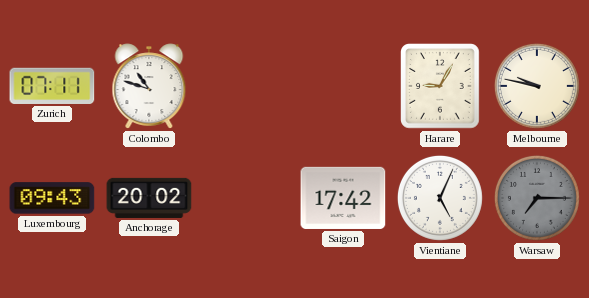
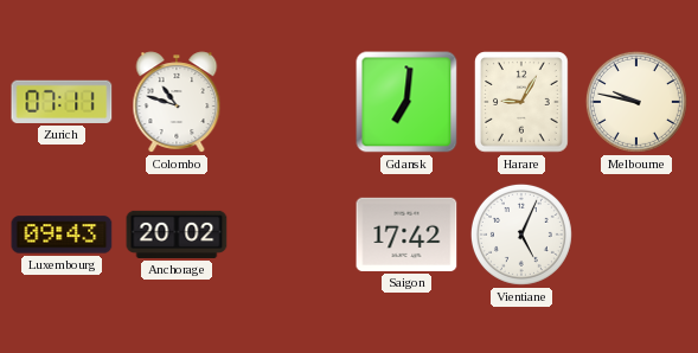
Gdansk: none -> 7:01 (406, 102)
Warsaw: 7:15 -> none (537, 198)
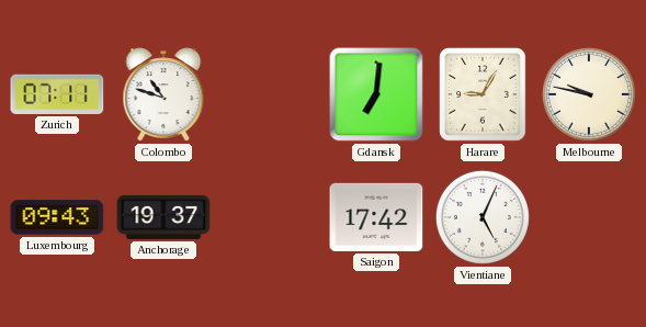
Anchorage: 20:02 -> 19:37 (163, 217)
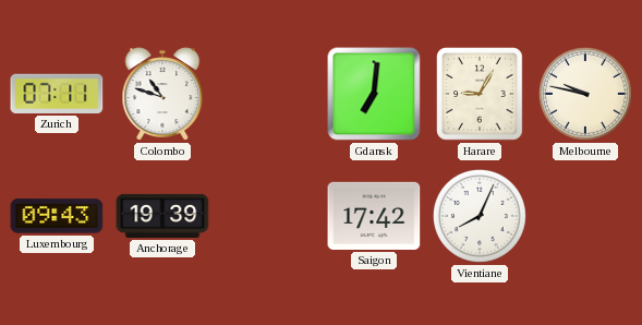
Anchorage: 19:37 -> 19:39 (162, 216)
Vientiane: 5:04 -> 8:04 (480, 216)
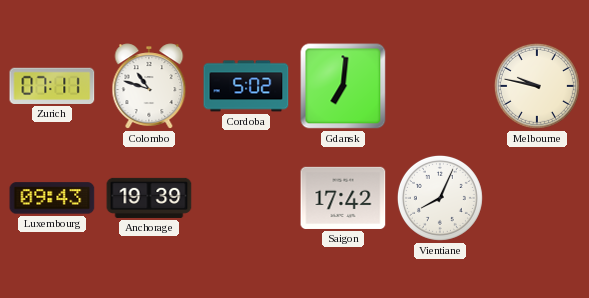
Cordoba: none -> 5:02 (246, 86)
Harare: 9:05 -> none (481, 94)
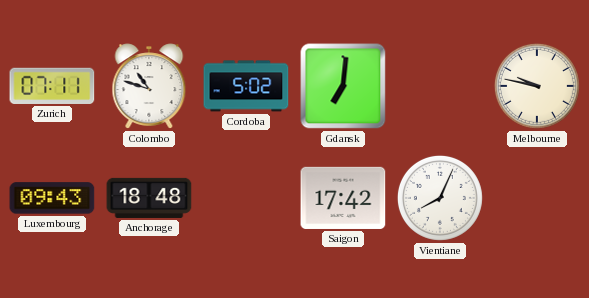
Anchorage: 19:39 -> 18:48 (149, 198)
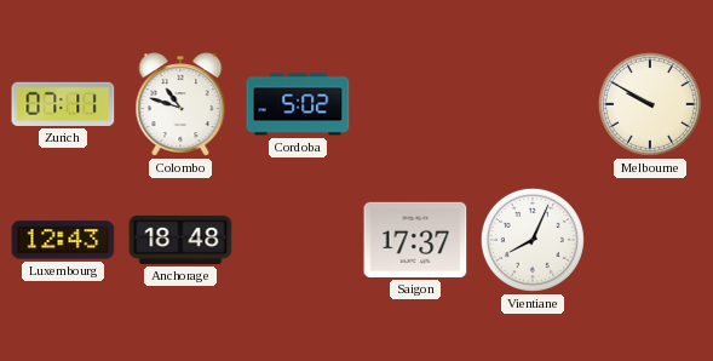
Gdansk: 7:01 -> none (343, 86)
Melbourne: 9:47 -> 9:50 (650, 104)
Luxembourg: 09:43 -> 12:43 (63, 240)
Saigon: 17:42 -> 17:37 (415, 240)
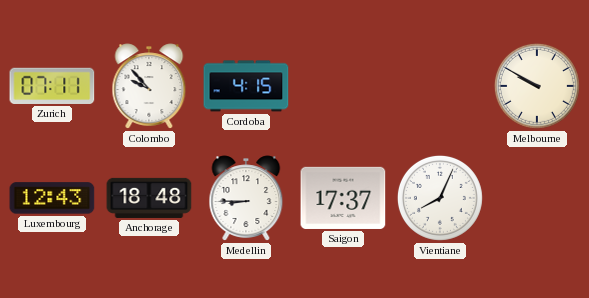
Colombo: 10:48 -> 9:53 (149, 86)
Cordoba: 5:02 -> 4:15 (246, 86)
Medellin: none -> 8:45 (246, 198)
